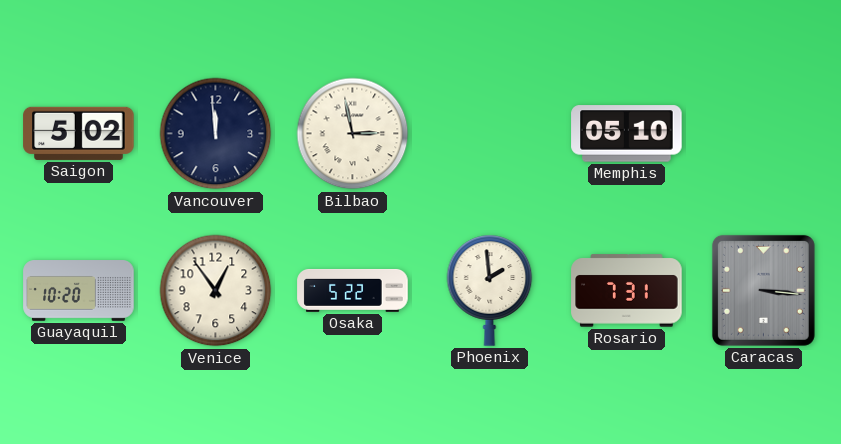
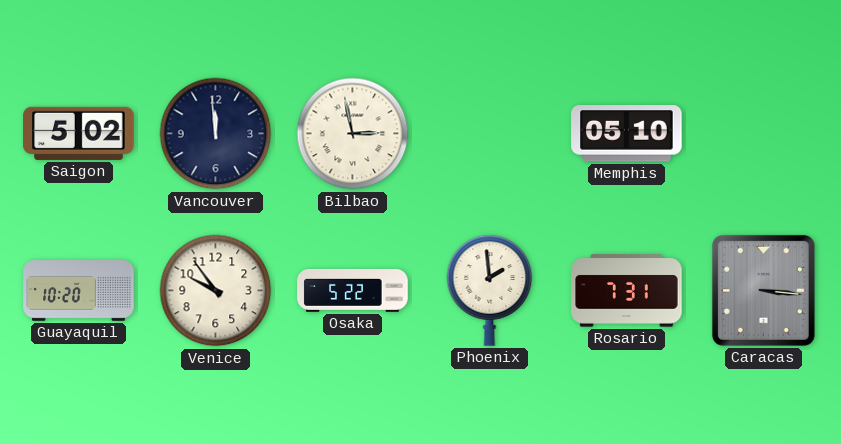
Venice: 12:54 -> 9:54 (216, 291)
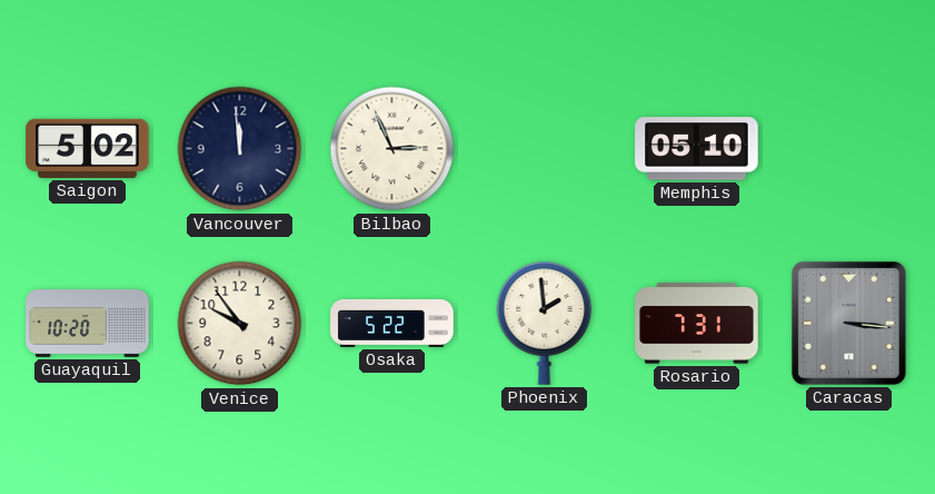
Bilbao: 2:58 -> 2:56 (392, 149)
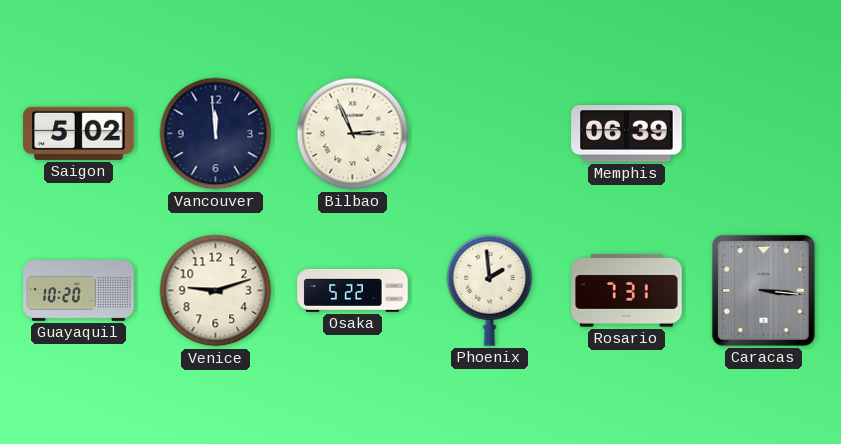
Memphis: 05:10 -> 06:39 (627, 134)
Venice: 9:54 -> 9:12 (216, 291)
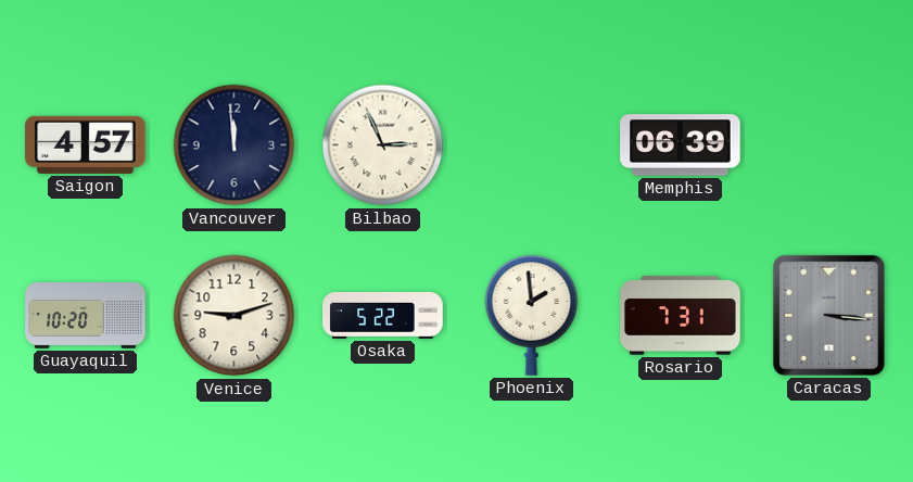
Saigon: 5:02 -> 4:57 (86, 144)
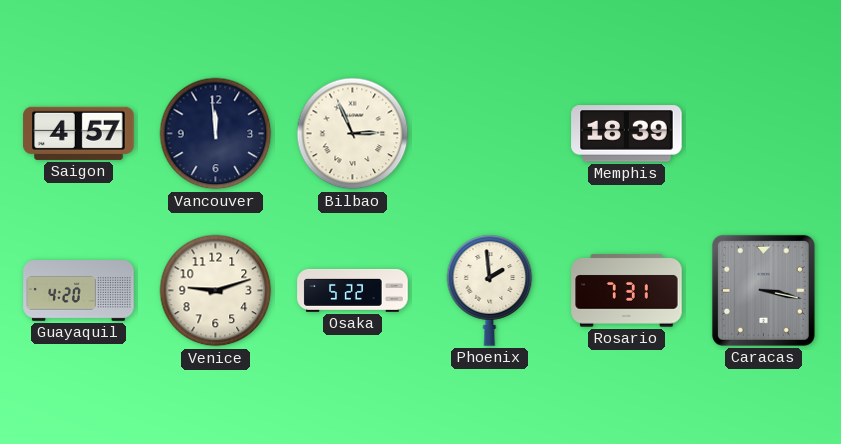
Memphis: 06:39 -> 18:39 (627, 134)
Guayaquil: 10:20 -> 4:20 (79, 291)
Caracas: 3:16 -> 3:17 (763, 290)
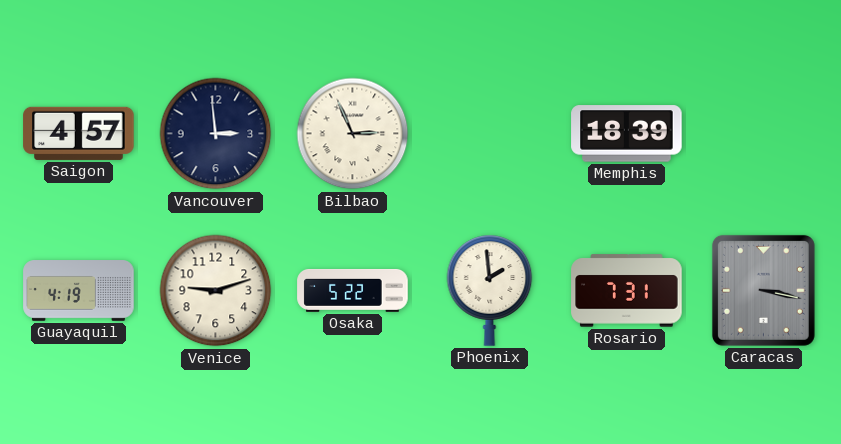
Vancouver: 11:59 -> 2:59 (216, 134)
Guayaquil: 4:20 -> 4:19 (79, 291)
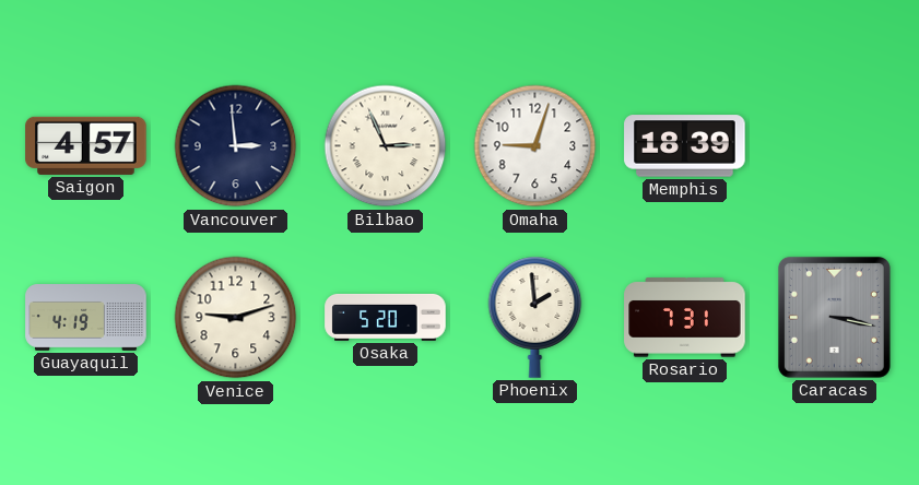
Omaha: none -> 9:03 (535, 146)
Osaka: 5:22 -> 5:20 (386, 317)
